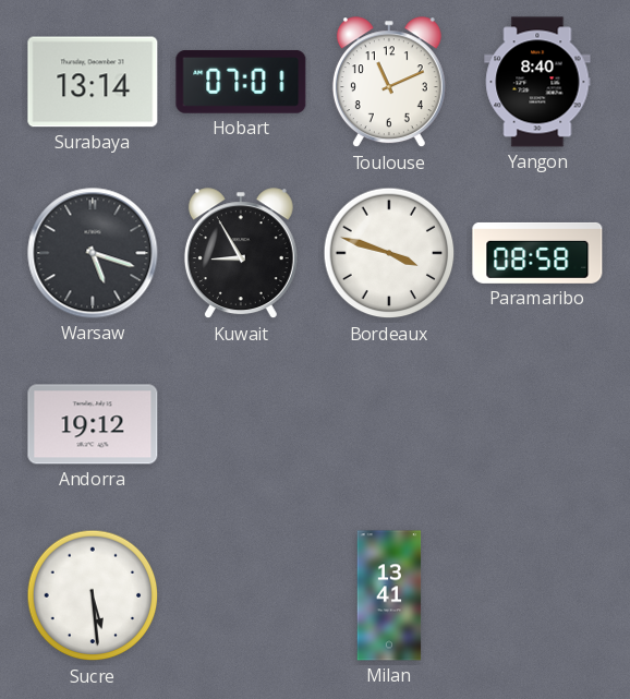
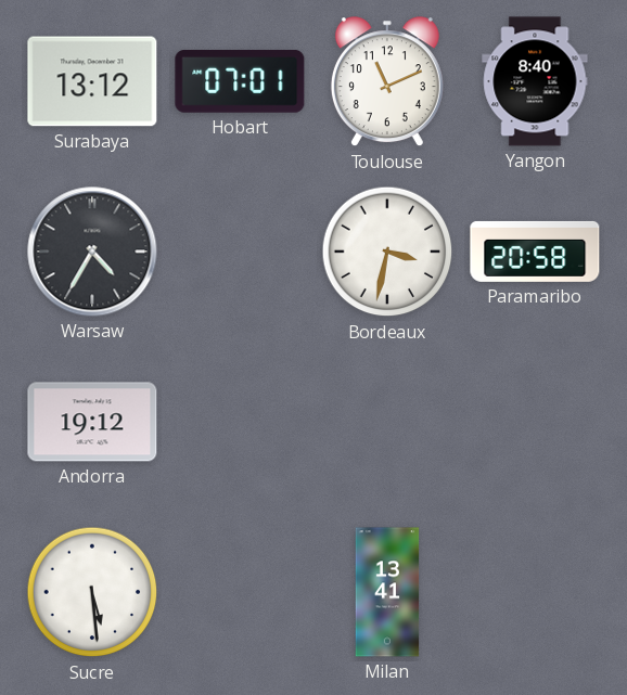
Surabaya: 13:14 -> 13:12 (92, 81)
Warsaw: 5:18 -> 4:35 (92, 252)
Kuwait: 8:55 -> none (241, 254)
Bordeaux: 3:48 -> 3:32 (387, 252)
Paramaribo: 08:58 -> 20:58 (535, 252)
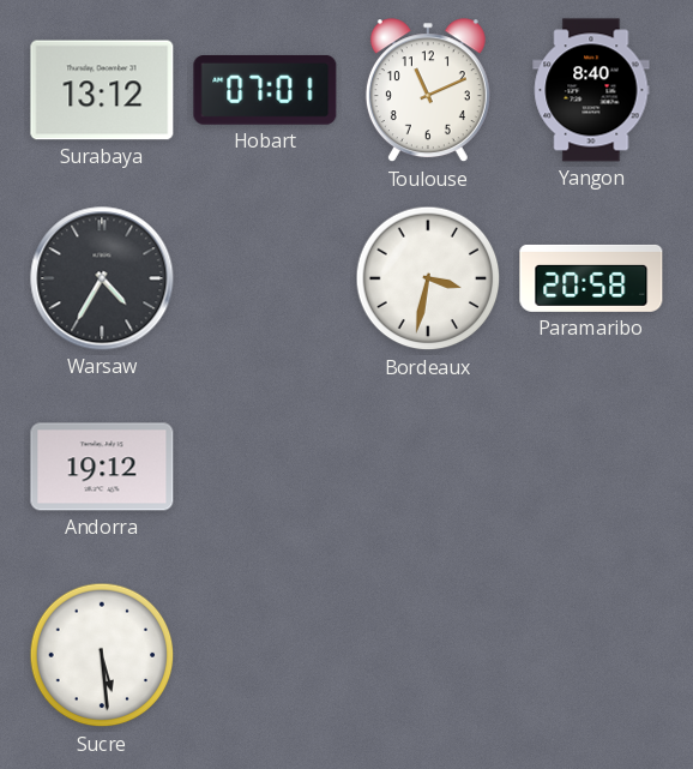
Milan: 13:41 -> none (387, 592)
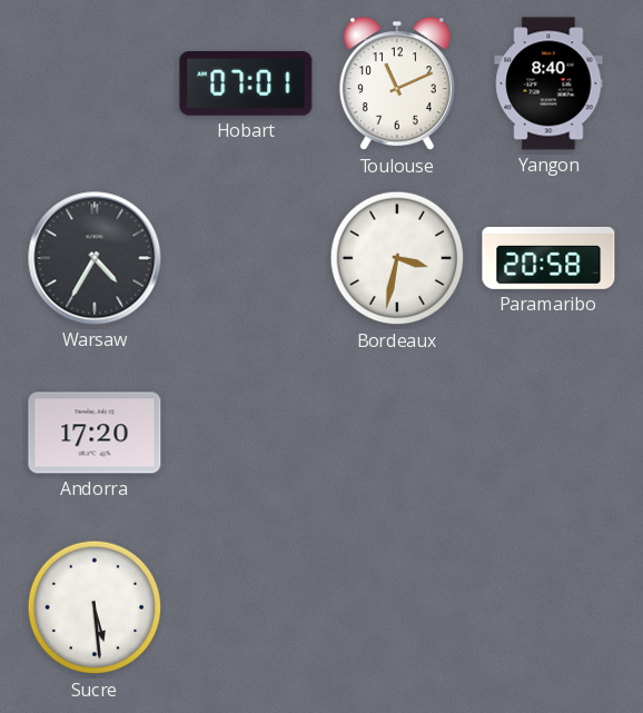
Surabaya: 13:12 -> none (102, 90)
Andorra: 19:12 -> 17:20 (95, 433)
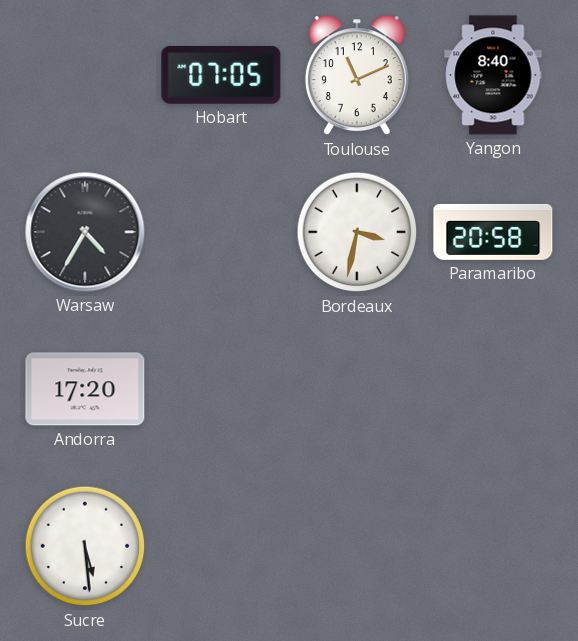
Hobart: 07:01 -> 07:05 (221, 75)
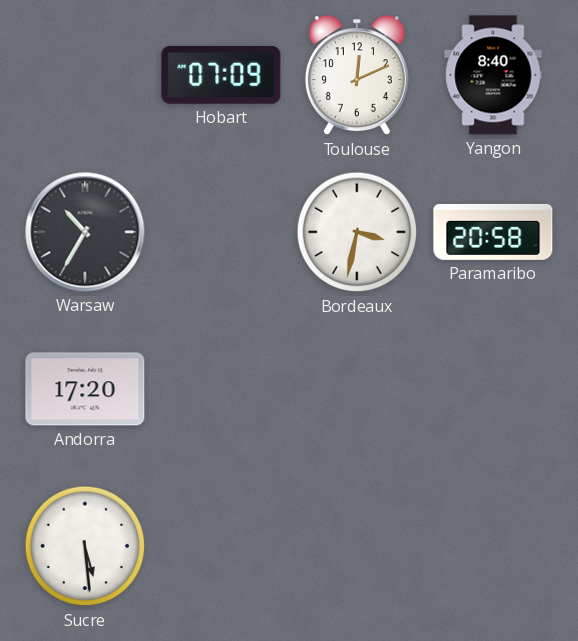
Hobart: 07:05 -> 07:09 (221, 75)
Toulouse: 11:11 -> 12:11 (357, 76)
Warsaw: 4:35 -> 10:35 (85, 232)
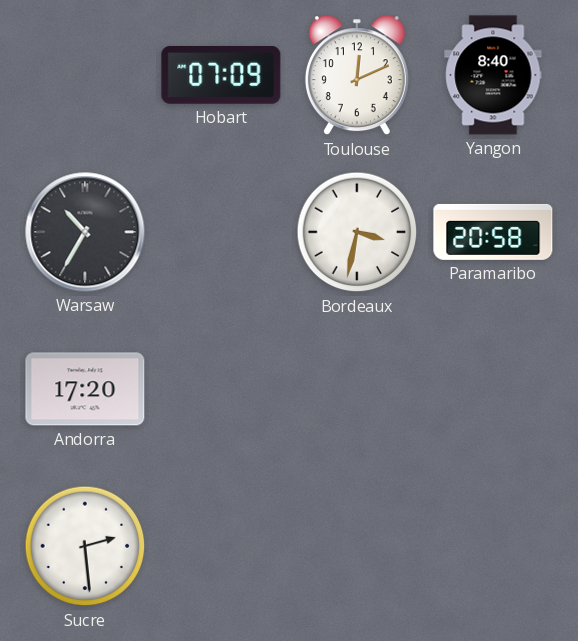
Sucre: 5:29 -> 2:29 (85, 546)
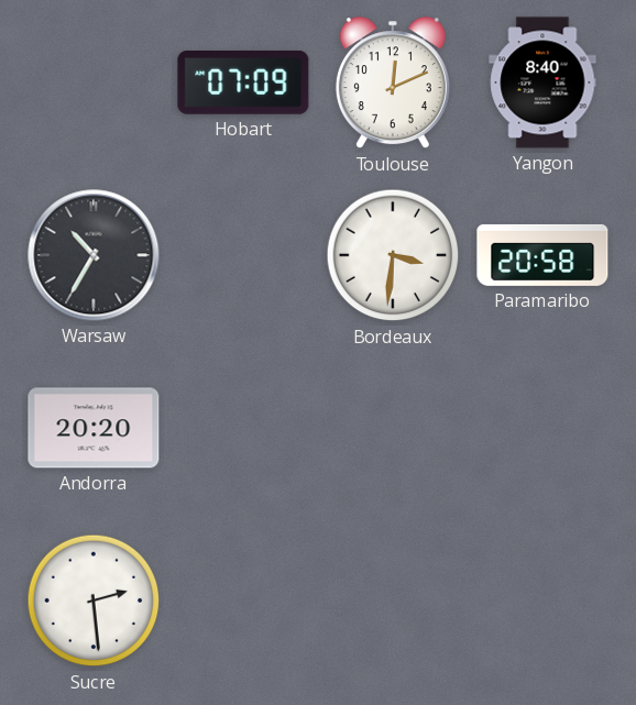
Bordeaux: 3:32 -> 3:31 (393, 255)
Andorra: 17:20 -> 20:20 (94, 428)
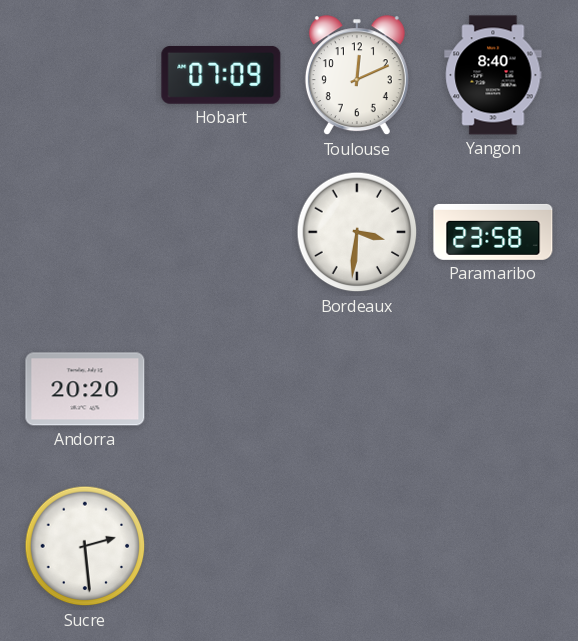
Warsaw: 10:35 -> none (94, 255)
Paramaribo: 20:58 -> 23:58 (493, 232)
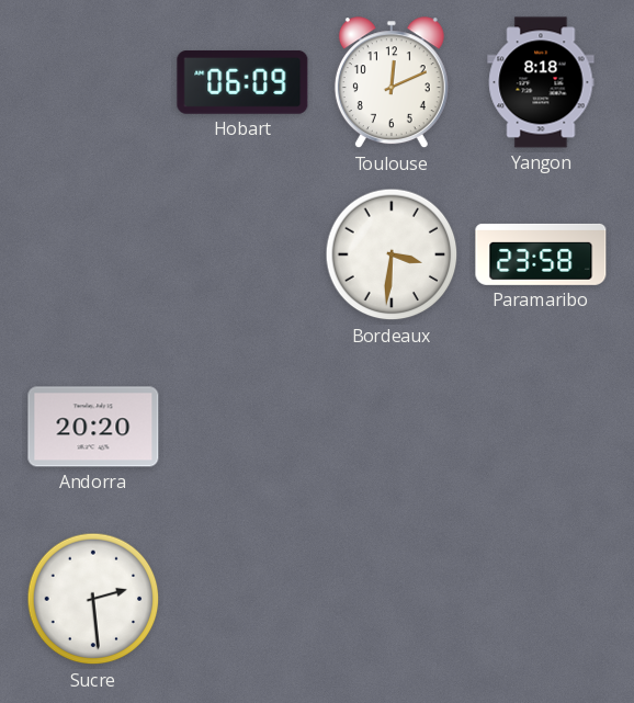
Hobart: 07:09 -> 06:09 (242, 82)
Yangon: 8:40 -> 8:18 (541, 82)
